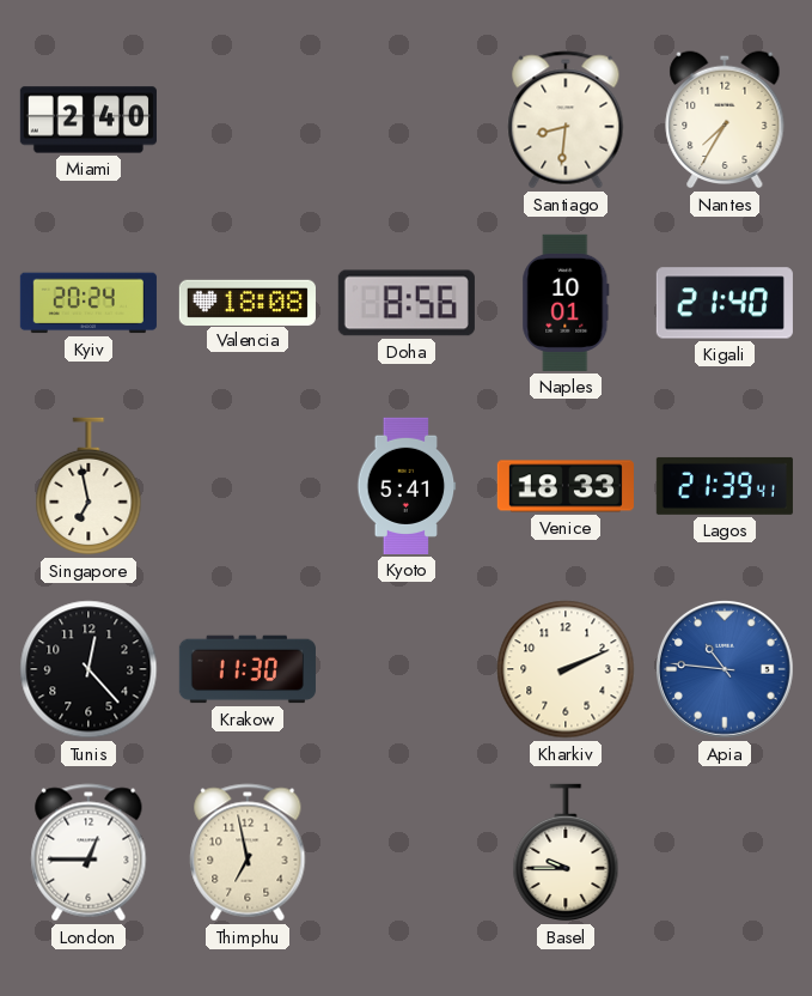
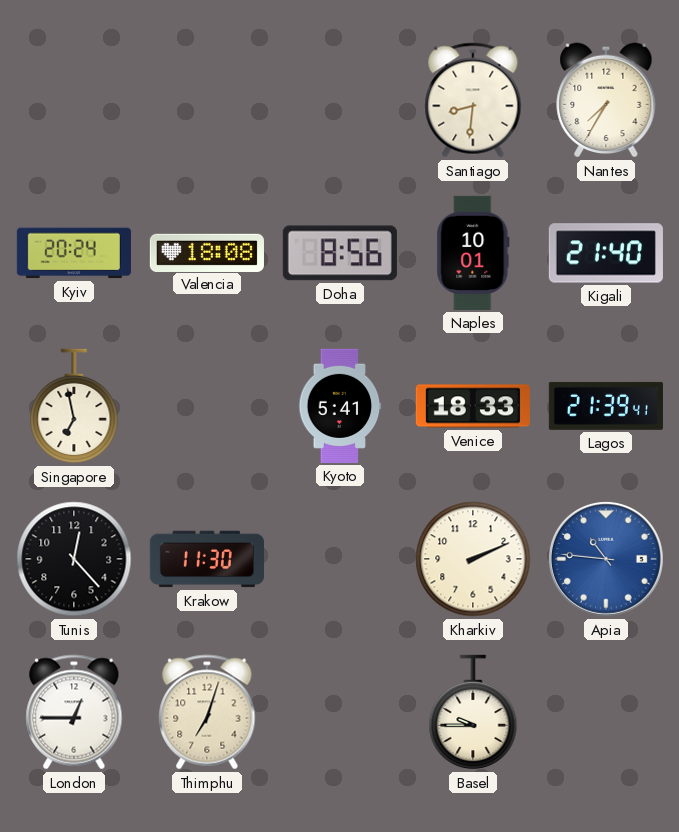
Miami: 2:40 -> none (88, 120)
Thimphu: 6:58 -> 7:03 (207, 712)
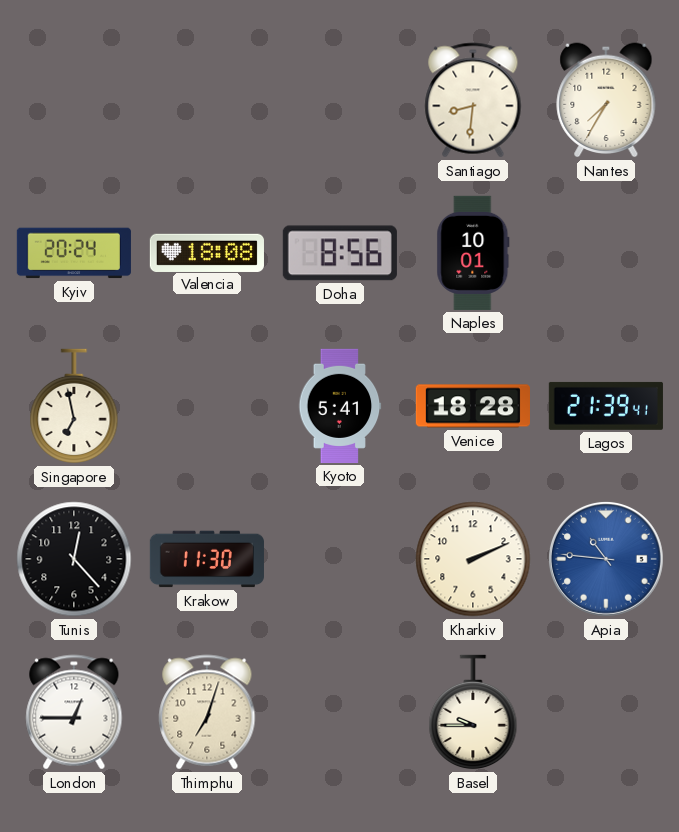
Kigali: 21:40 -> none (606, 253)
Venice: 18:33 -> 18:28 (473, 406)
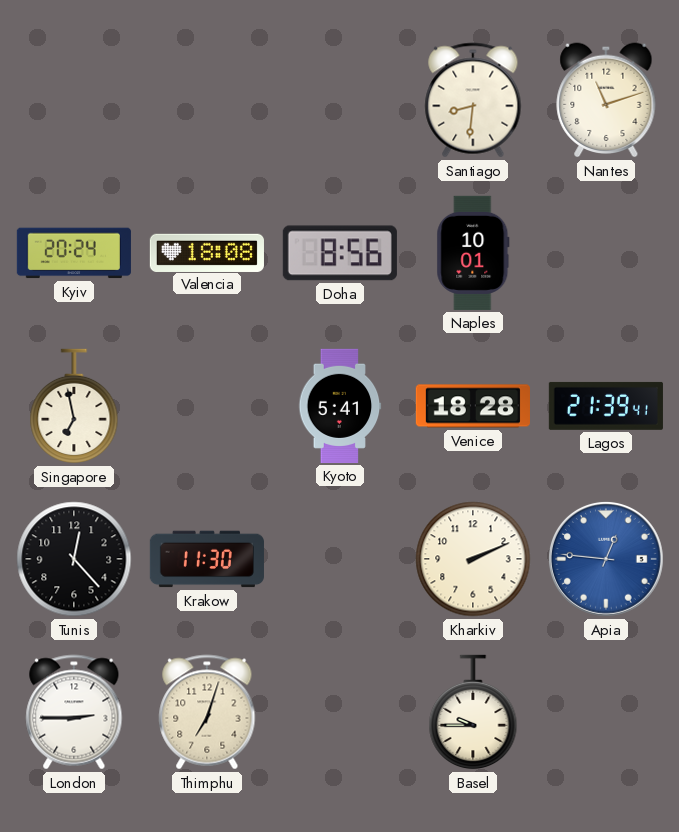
Nantes: 7:35 -> 11:12 (606, 100)
Apia: 10:46 -> 12:46 (606, 559)
London: 12:45 -> 2:45 (74, 712)
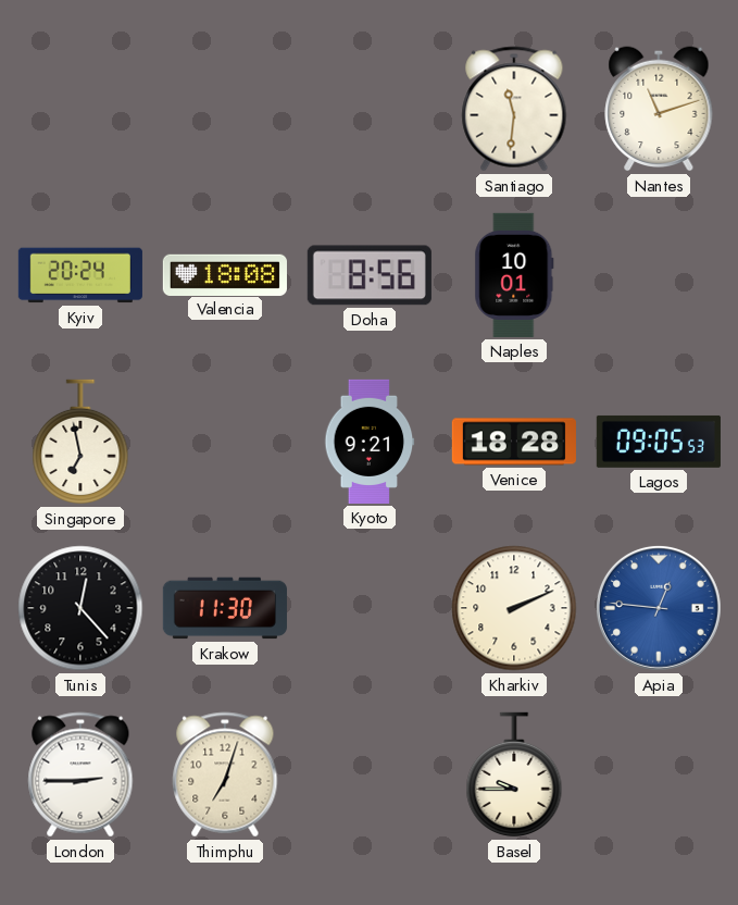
Santiago: 8:31 -> 11:31 (514, 109)
Kyoto: 5:41 -> 9:21 (370, 442)
Lagos: 21:39 -> 09:05 (659, 442)
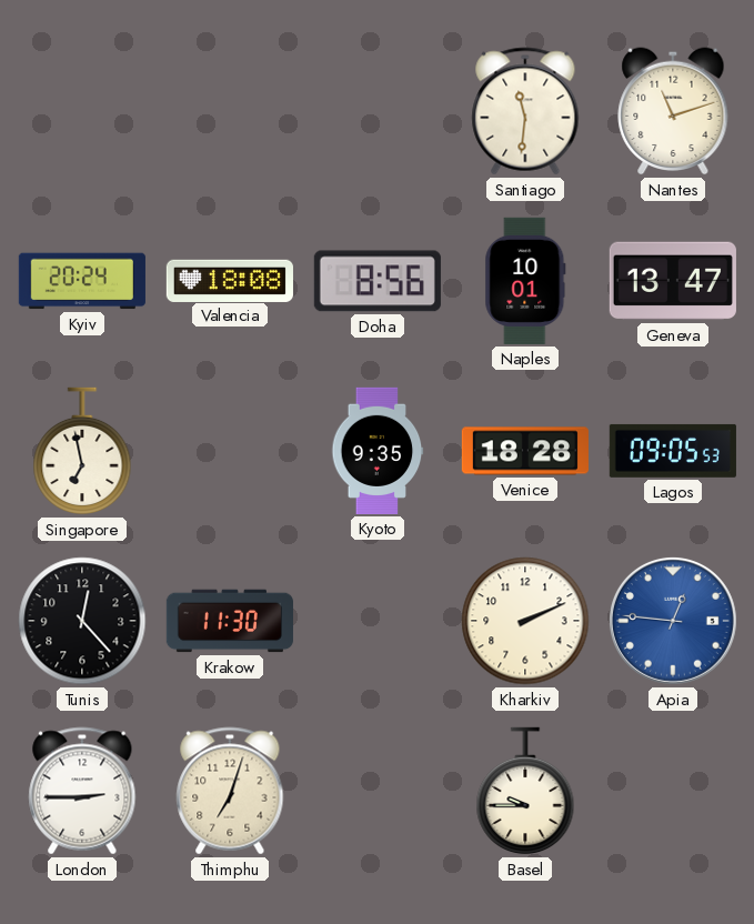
Geneva: none -> 13:47 (673, 281)
Kyoto: 9:21 -> 9:35 (378, 451)
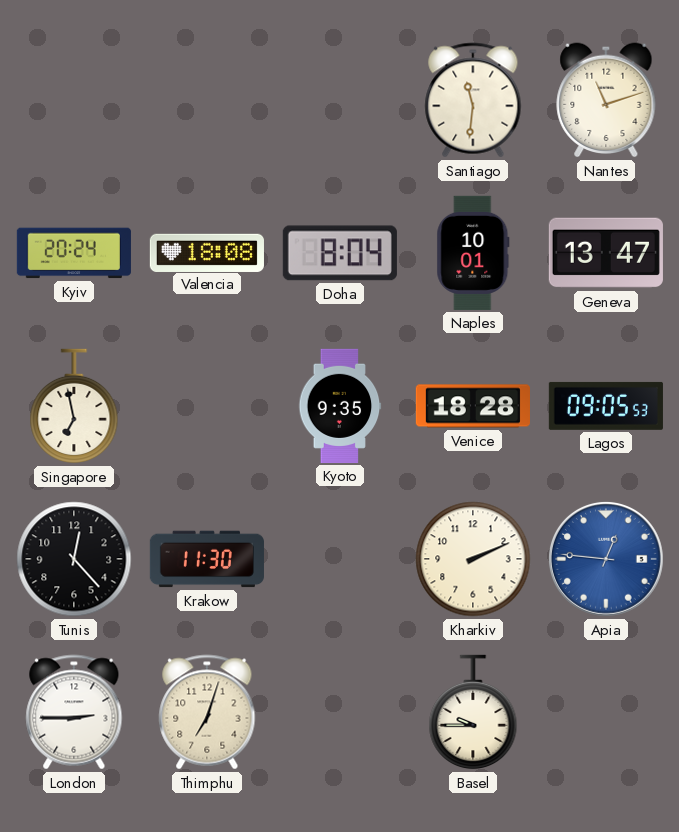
Doha: 8:56 -> 8:04 (340, 253)
